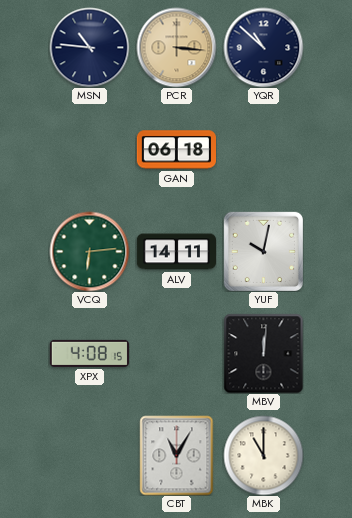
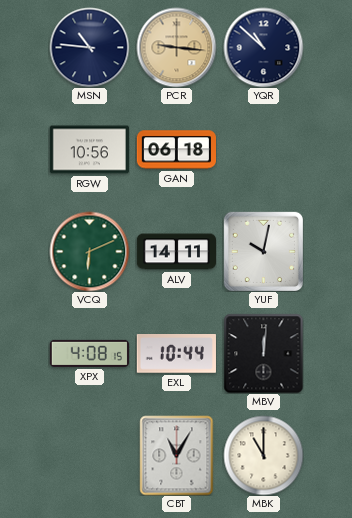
PCR: 3:16 -> 9:16 (176, 47)
RGW: none -> 10:56 (89, 150)
VCQ: 6:14 -> 6:11 (89, 251)
EXL: none -> 10:44 (176, 354)
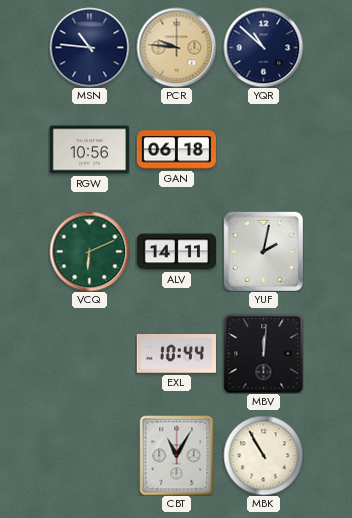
PCR: 9:16 -> 9:46 (176, 47)
YUF: 10:02 -> 2:02 (263, 251)
XPX: 4:08 -> none (89, 353)
MBK: 11:00 -> 10:55 (263, 455)
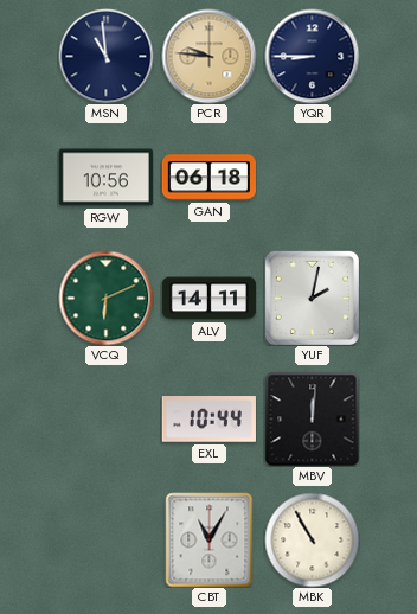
MSN: 10:46 -> 10:59 (105, 56)
YQR: 10:52 -> 8:45 (312, 56)
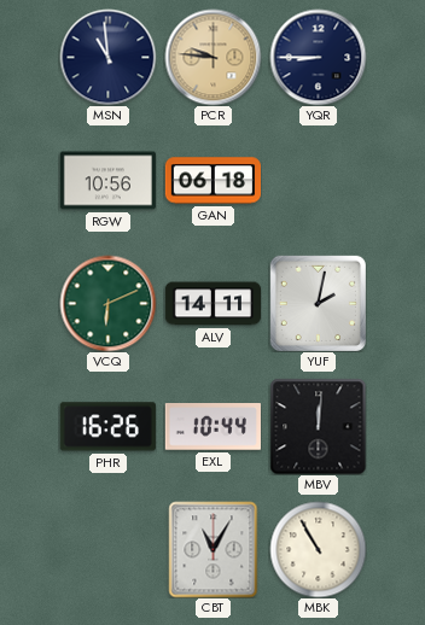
PHR: none -> 16:26 (107, 427)
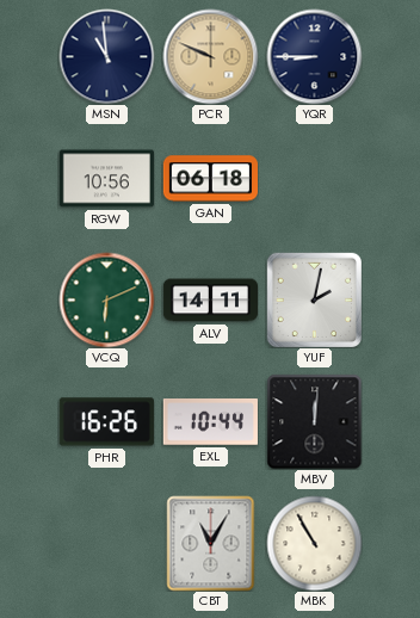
PCR: 9:46 -> 9:49 (210, 56)
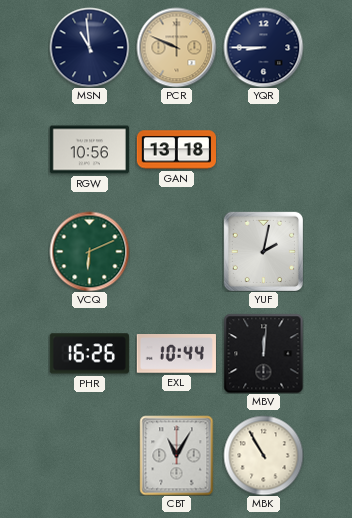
GAN: 06:18 -> 13:18 (176, 150)
ALV: 14:11 -> none (210, 301)
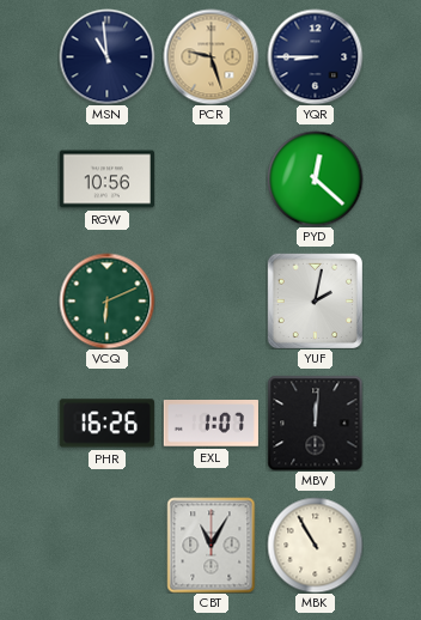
PCR: 9:49 -> 9:27 (210, 56)
GAN: 13:18 -> none (176, 150)
PYD: none -> 12:22 (315, 178)
EXL: 10:44 -> 1:07 (210, 424)
